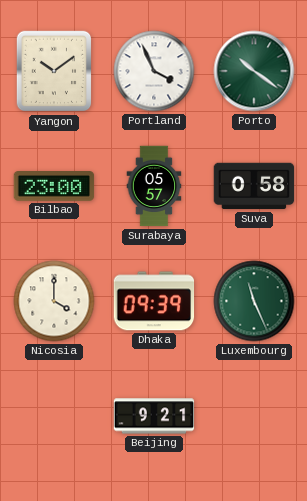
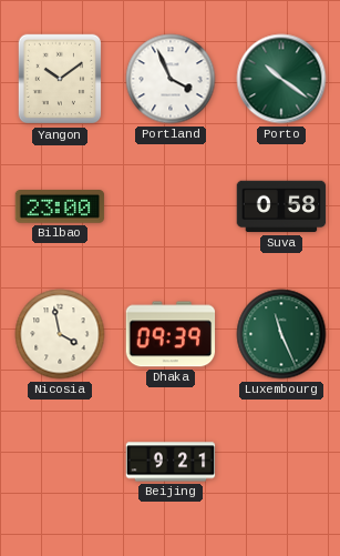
Surabaya: 05:57 -> none (154, 186)
Nicosia: 4:00 -> 3:58 (60, 334)
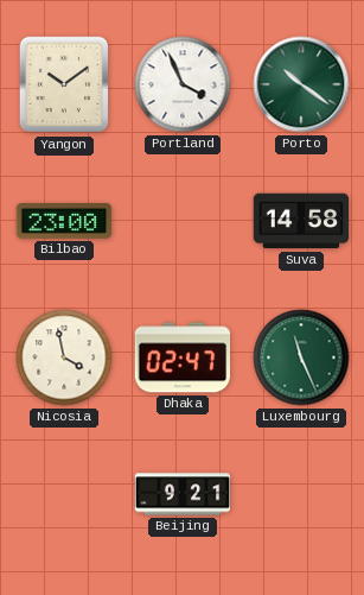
Suva: 0:58 -> 14:58 (301, 221)
Dhaka: 09:39 -> 02:47 (183, 357)
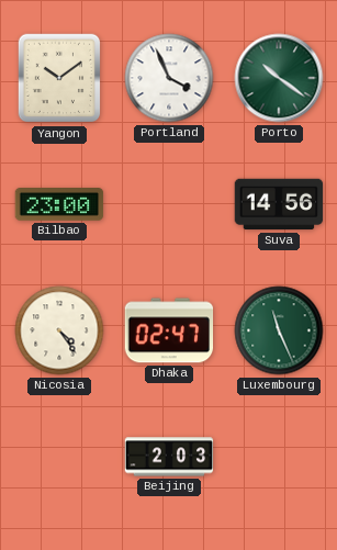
Suva: 14:58 -> 14:56 (279, 204)
Nicosia: 3:58 -> 4:24 (59, 330)
Beijing: 9:21 -> 2:03 (169, 457)
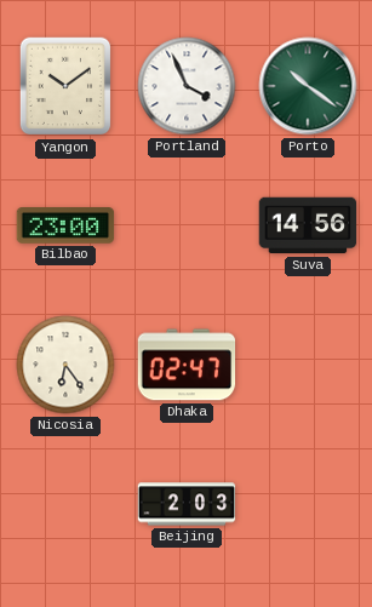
Nicosia: 4:24 -> 6:24 (65, 365)
Luxembourg: 11:26 -> none (279, 330)
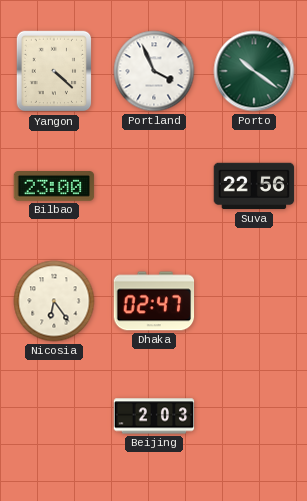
Yangon: 10:09 -> 4:22 (54, 71)
Suva: 14:56 -> 22:56 (254, 186)
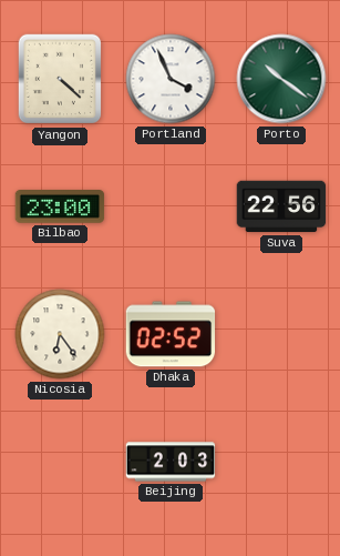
Dhaka: 02:47 -> 02:52 (171, 334)
